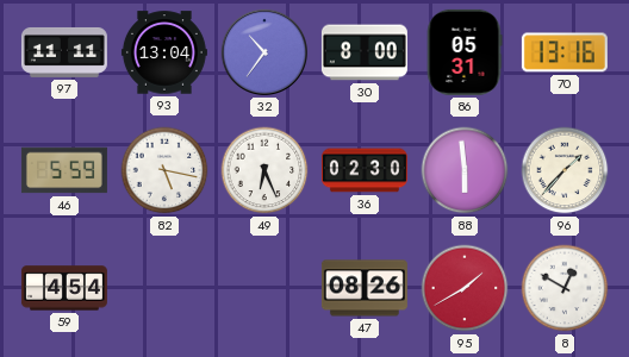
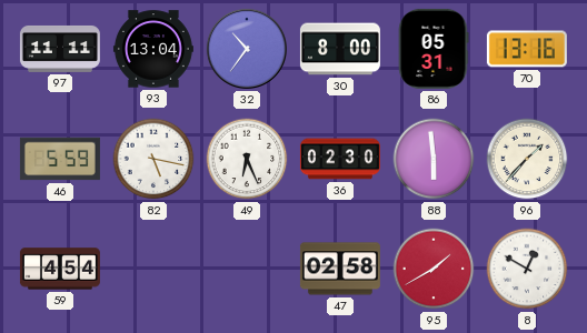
47: 08:26 -> 02:58 (340, 269)
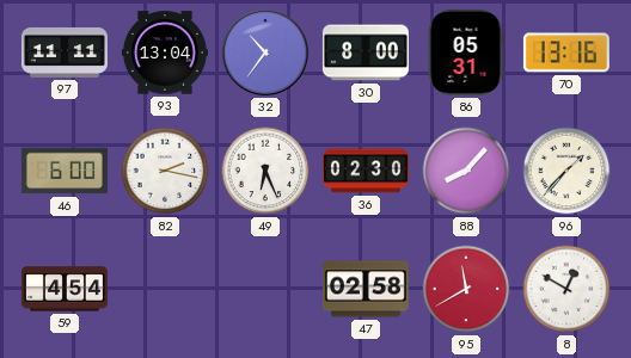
46: 5:59 -> 6:00 (65, 171)
82: 5:17 -> 2:17 (165, 171)
88: 5:59 -> 8:07 (466, 171)
95: 1:40 -> 11:40 (466, 289)
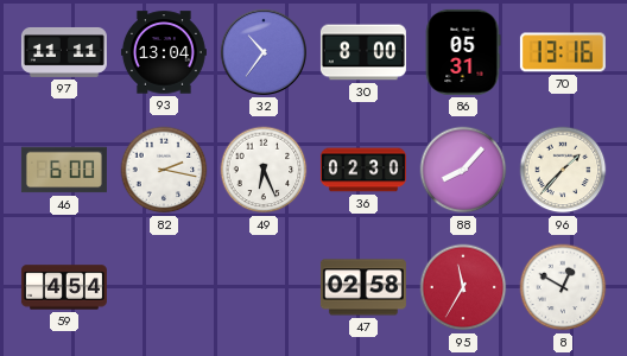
95: 11:40 -> 11:35 (463, 287)
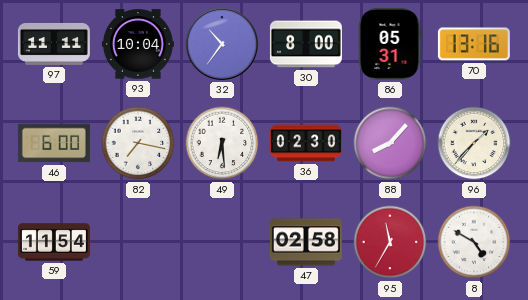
93: 13:04 -> 10:04 (138, 44)
82: 2:17 -> 7:17 (138, 143)
49: 6:26 -> 6:29 (222, 143)
59: 4:54 -> 11:54 (54, 242)
8: 12:50 -> 4:50 (474, 242)
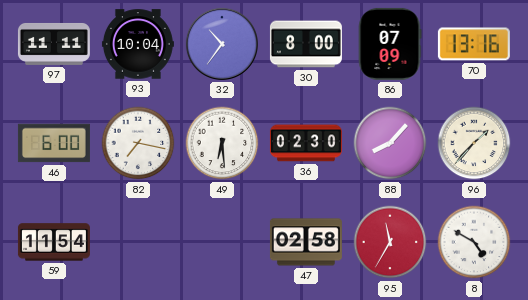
86: 05:31 -> 07:09 (390, 44)
